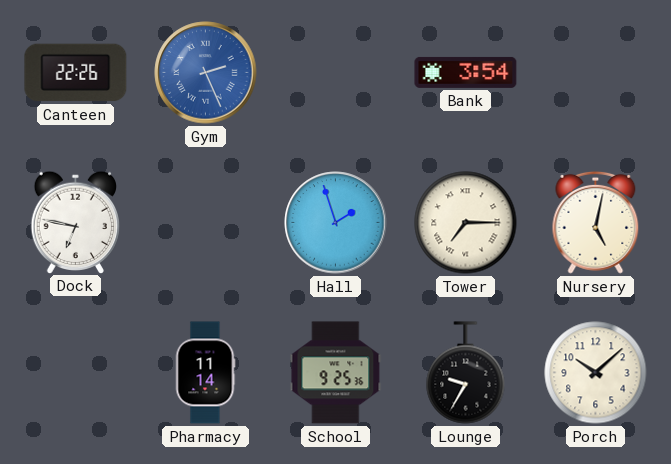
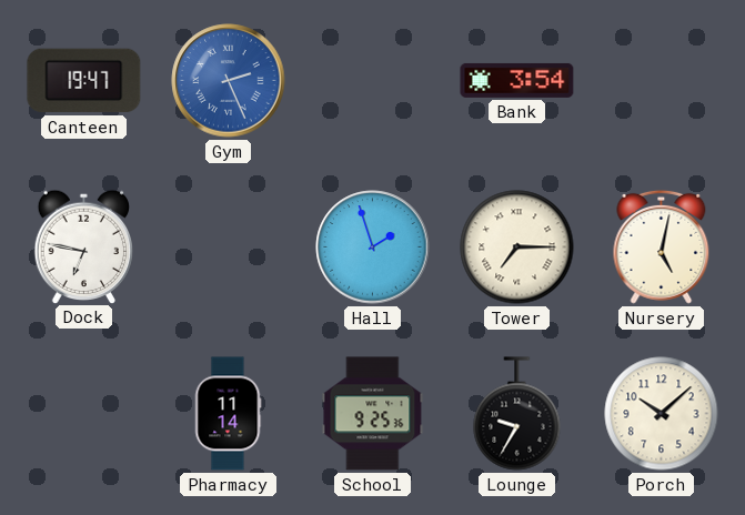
Canteen: 22:26 -> 19:47 (84, 81)
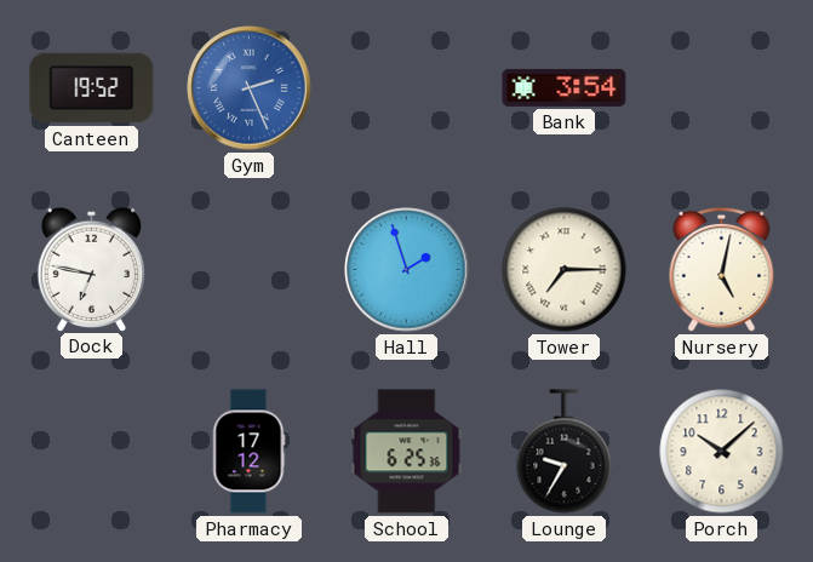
Canteen: 19:47 -> 19:52 (92, 88)
Pharmacy: 11:14 -> 17:12 (248, 452)
School: 9:25 -> 6:25 (407, 452)
